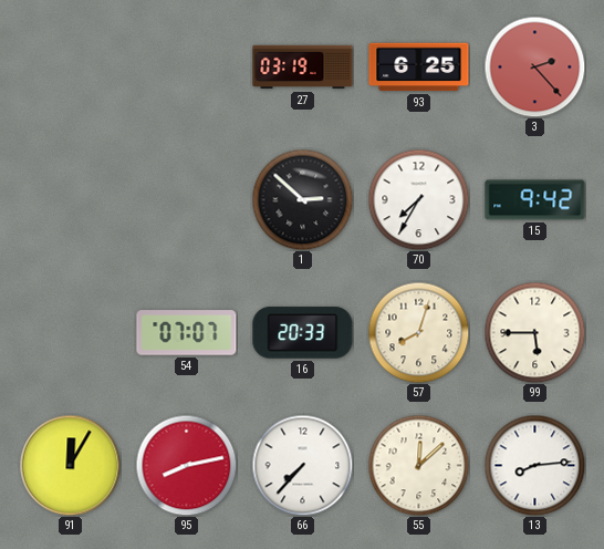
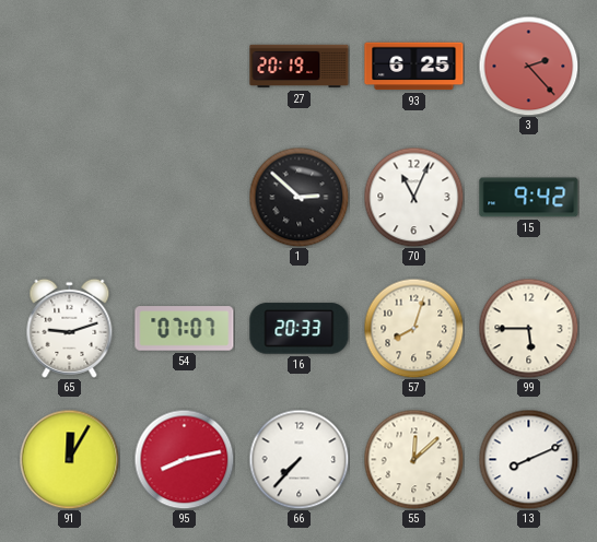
27: 03:19 -> 20:19 (300, 67)
70: 7:35 -> 11:04 (413, 197)
65: none -> 9:12 (70, 328)
13: 8:14 -> 8:11 (528, 459)
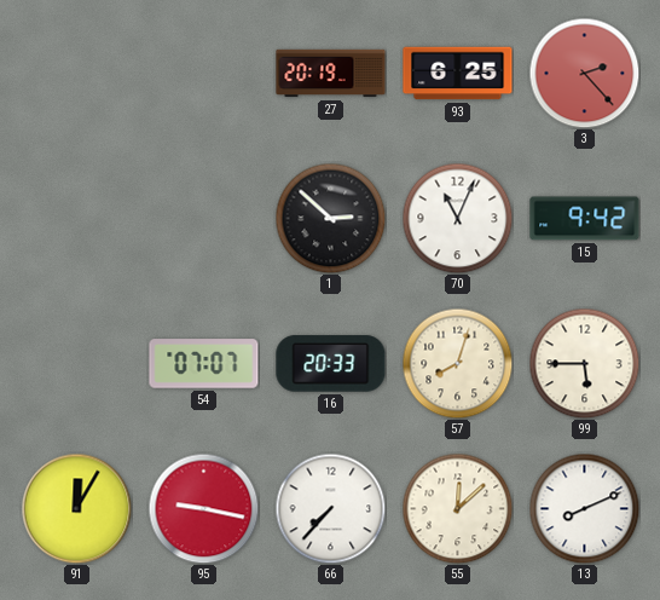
65: 9:12 -> none (70, 328)
95: 8:13 -> 9:17 (203, 508)
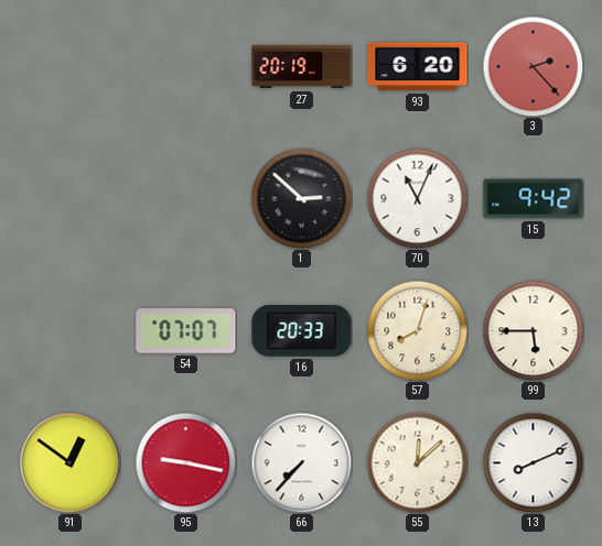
93: 6:25 -> 6:20 (418, 67)
91: 12:05 -> 12:51 (69, 462)
